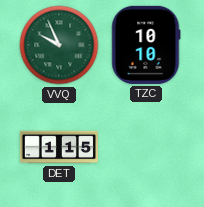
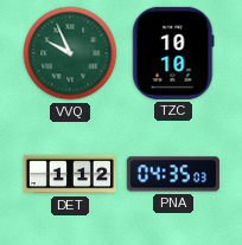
DET: 1:15 -> 1:12 (69, 174)
PNA: none -> 04:35 (173, 174)
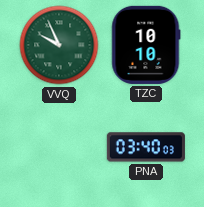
DET: 1:12 -> none (69, 174)
PNA: 04:35 -> 03:40 (146, 147)
